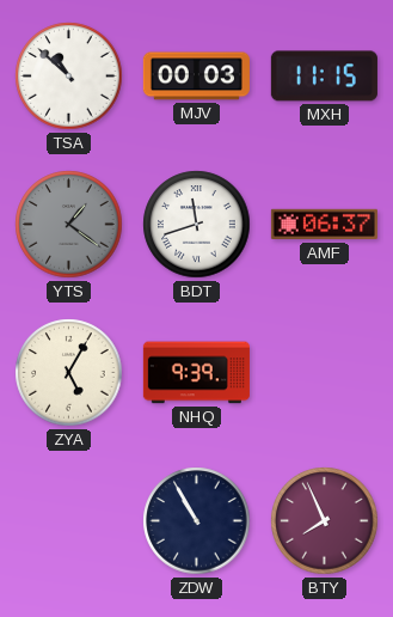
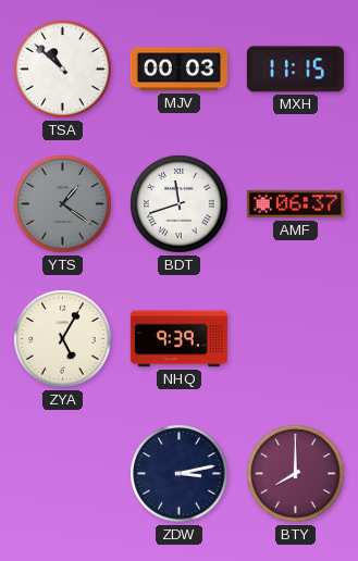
ZDW: 10:55 -> 3:13 (180, 474)
BTY: 7:56 -> 8:00 (296, 474)
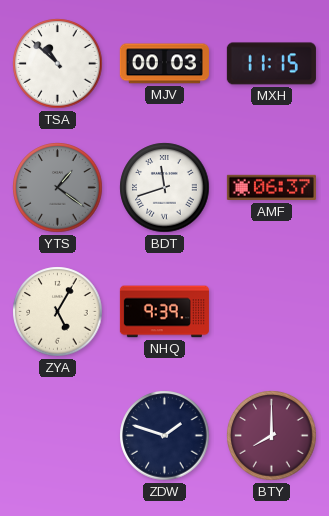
ZDW: 3:13 -> 1:48 (165, 436)
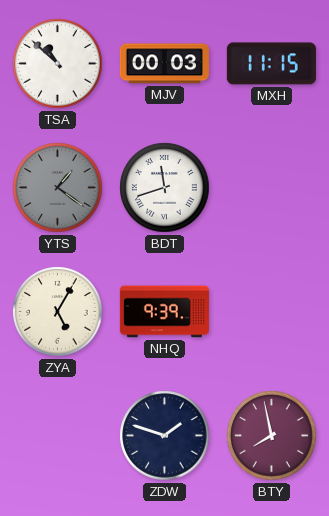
AMF: 06:37 -> none (271, 188)
BTY: 8:00 -> 7:58 (272, 436)
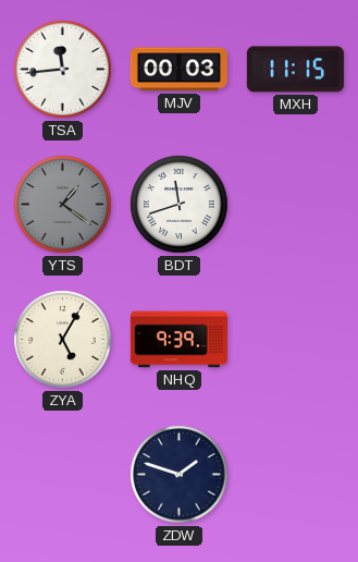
TSA: 10:52 -> 11:44 (63, 70)
BTY: 7:58 -> none (272, 436)
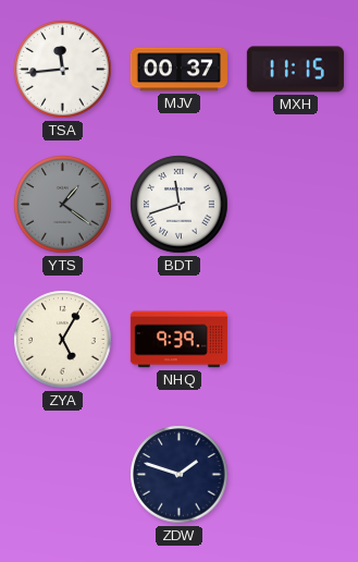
MJV: 00:03 -> 00:37 (178, 70)
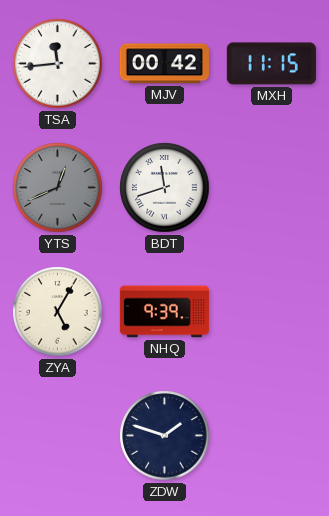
MJV: 00:37 -> 00:42 (164, 64)
YTS: 1:21 -> 12:41 (58, 188)
